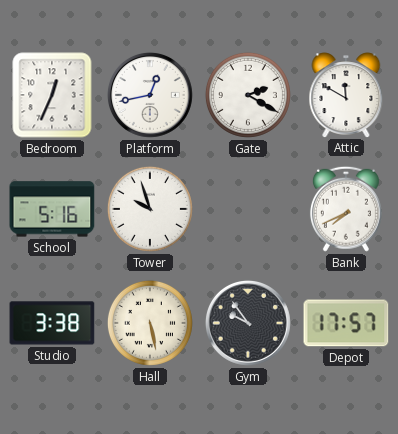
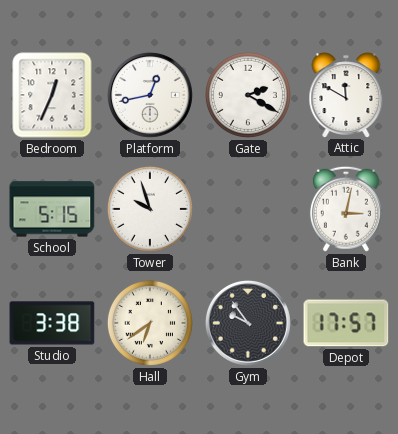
School: 5:16 -> 5:15 (52, 209)
Bank: 7:41 -> 3:02 (346, 209)
Hall: 5:28 -> 6:39 (150, 323)
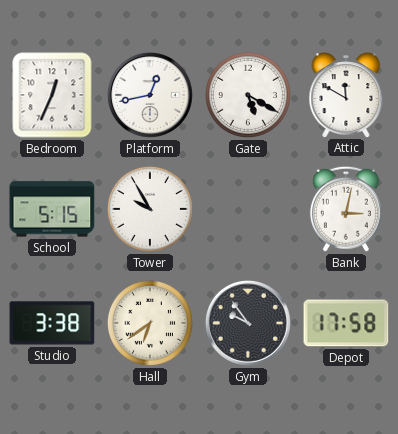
Gate: 2:20 -> 5:20 (248, 95)
Tower: 9:57 -> 9:55 (150, 209)
Depot: 17:57 -> 17:58 (346, 323)
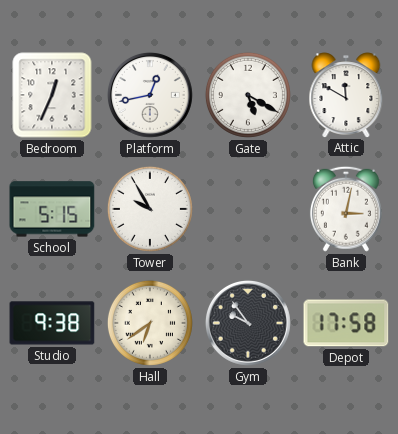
Studio: 3:38 -> 9:38 (52, 323)
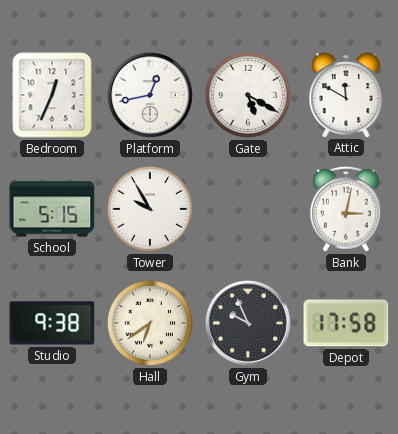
Gym: 9:54 -> 9:56 (248, 323)
